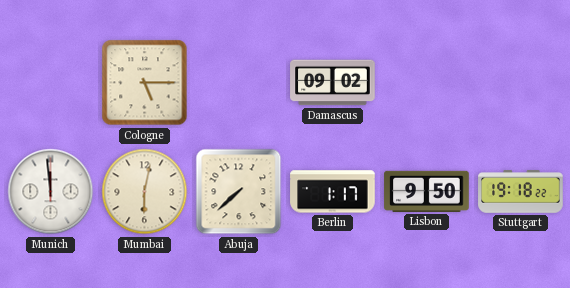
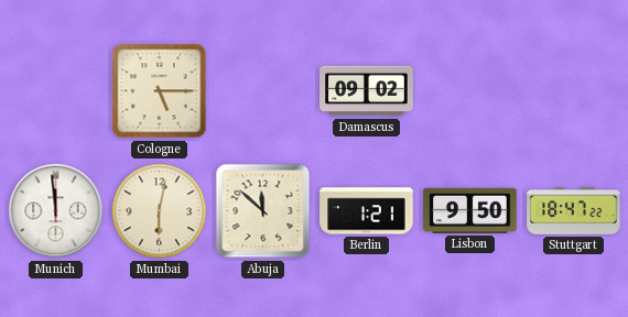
Abuja: 7:38 -> 11:52 (263, 211)
Berlin: 1:17 -> 1:21 (367, 211)
Stuttgart: 19:18 -> 18:47 (574, 211)
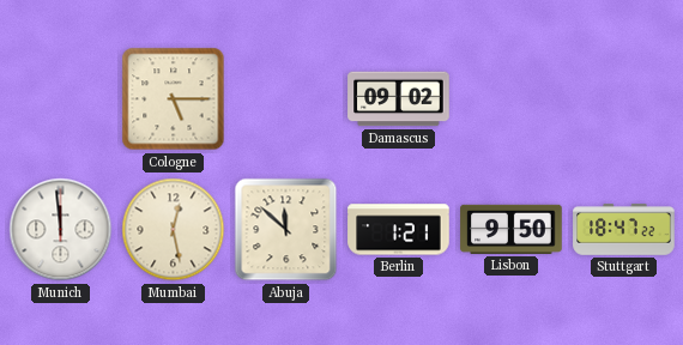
Mumbai: 6:02 -> 12:28 (174, 230)
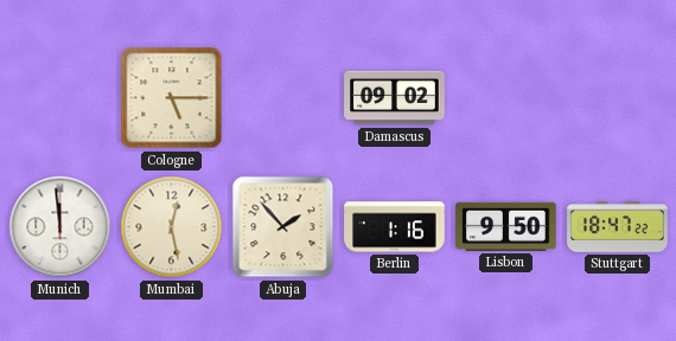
Abuja: 11:52 -> 1:53 (283, 227)
Berlin: 1:21 -> 1:16 (395, 227)
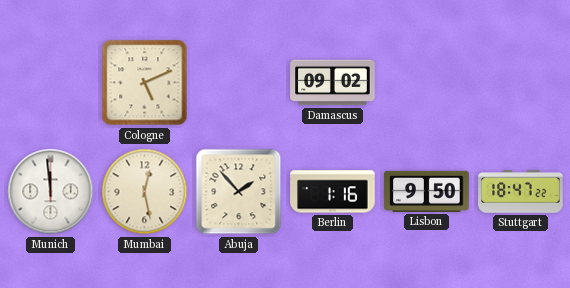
Cologne: 5:15 -> 5:11 (145, 83)
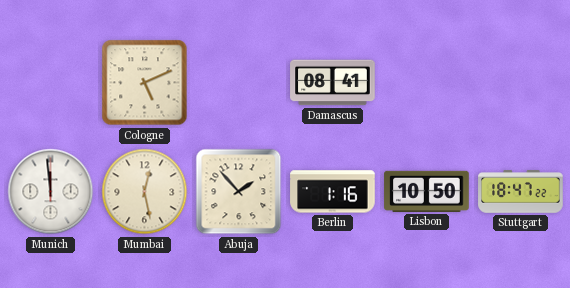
Damascus: 09:02 -> 08:41 (333, 83)
Lisbon: 9:50 -> 10:50 (427, 191)
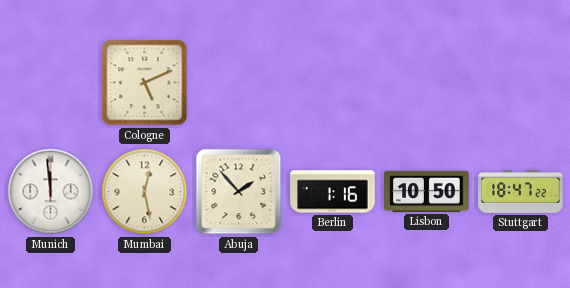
Damascus: 08:41 -> none (333, 83)
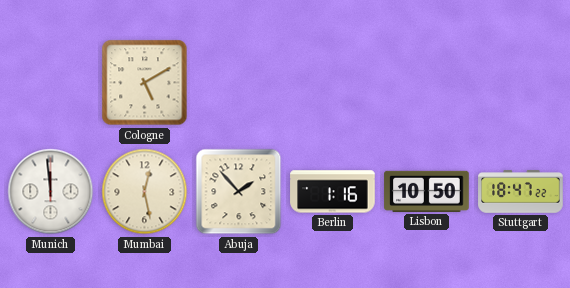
Cologne: 5:11 -> 5:10 (145, 83)
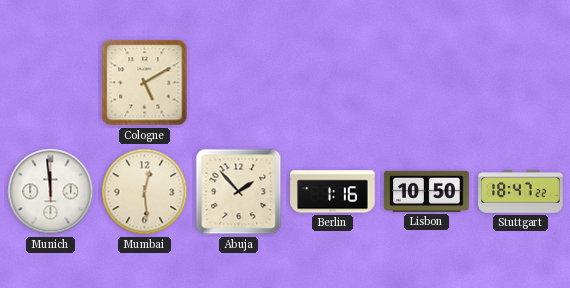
Mumbai: 12:28 -> 12:29 (145, 192)
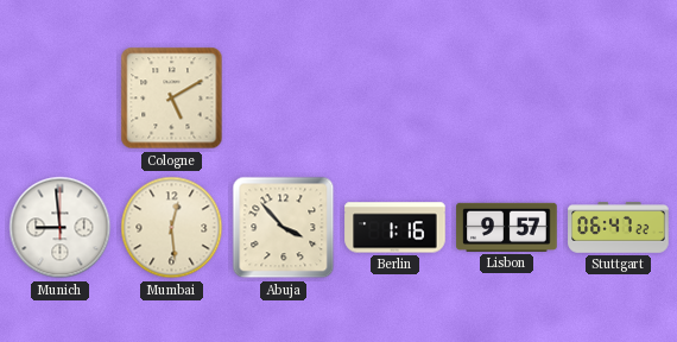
Munich: 11:59 -> 8:59 (61, 228)
Abuja: 1:53 -> 3:53 (284, 228)
Lisbon: 10:50 -> 9:57 (507, 227)
Stuttgart: 18:47 -> 06:47 (619, 228)
